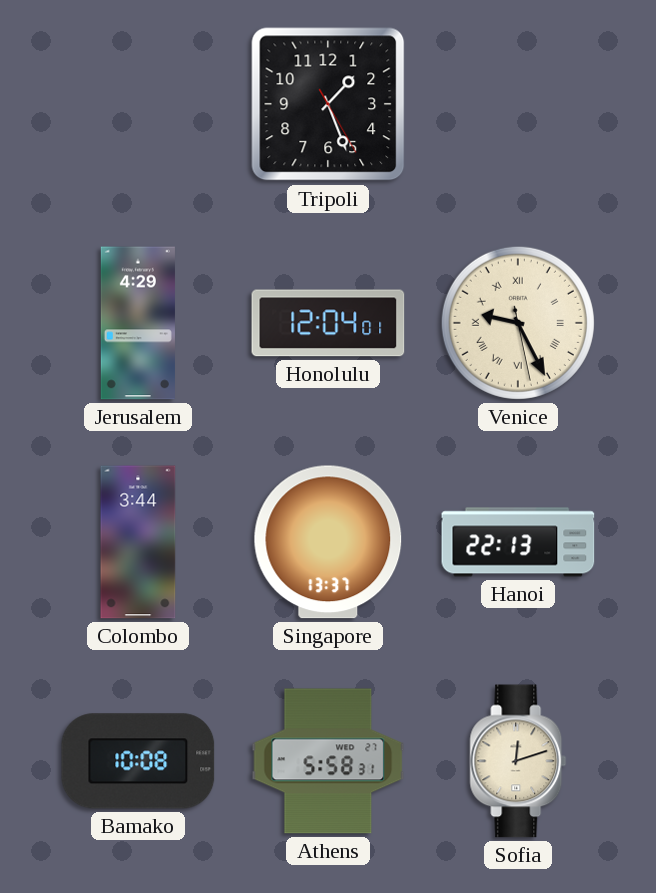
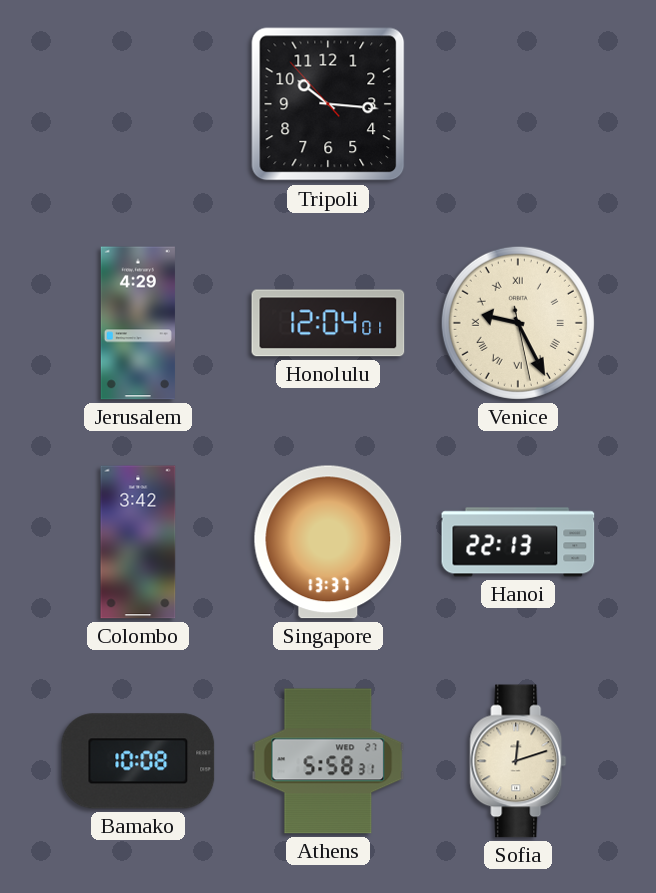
Tripoli: 1:26 -> 10:15 (328, 104)
Colombo: 3:44 -> 3:42 (138, 542)
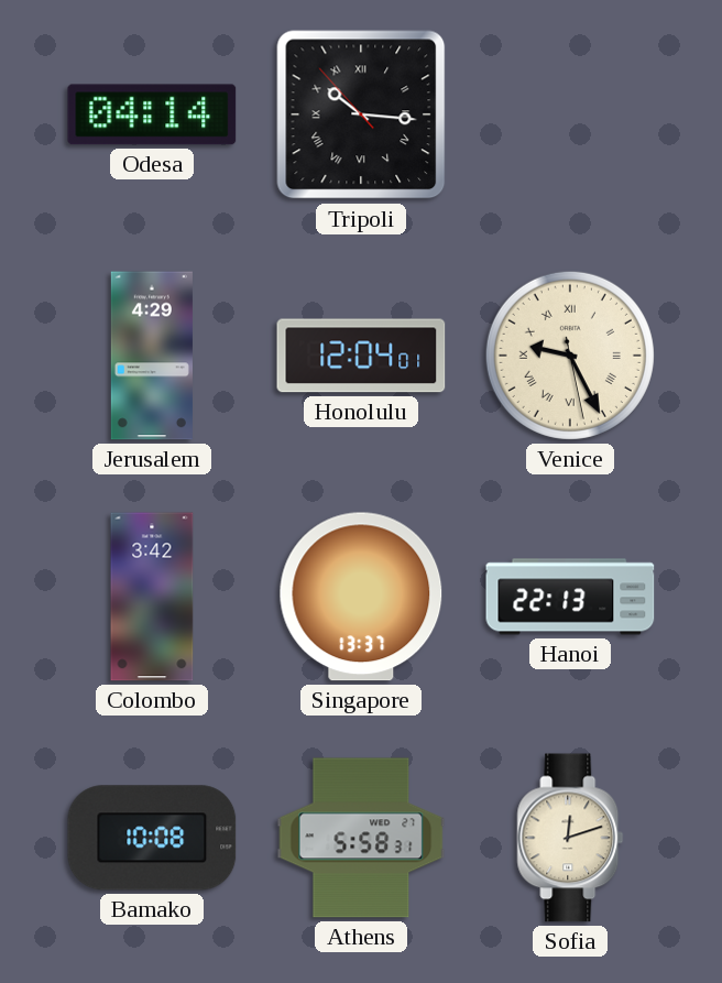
Odesa: none -> 04:14 (152, 114)
Tripoli numerals: Arabic -> Roman (361, 114)
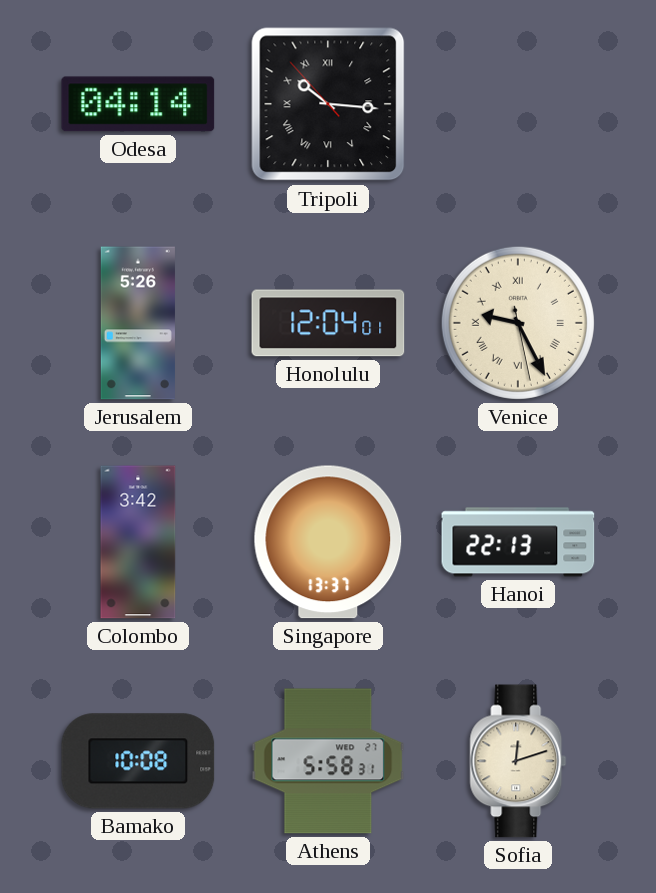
Jerusalem: 4:29 -> 5:26 (138, 323)
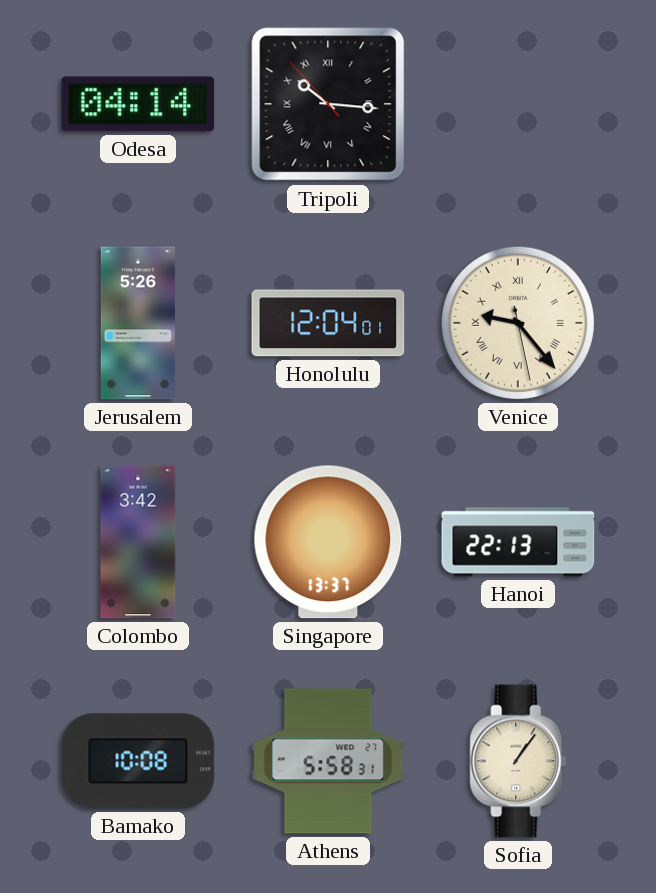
Venice: 9:25 -> 9:23 (518, 323)
Sofia: 12:12 -> 1:06 (518, 761)
